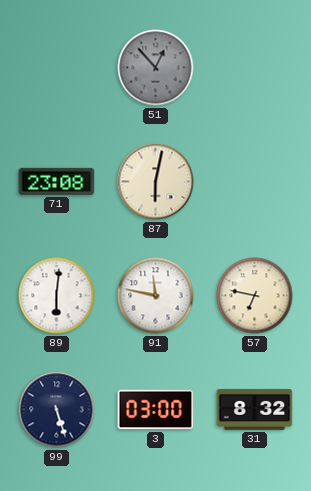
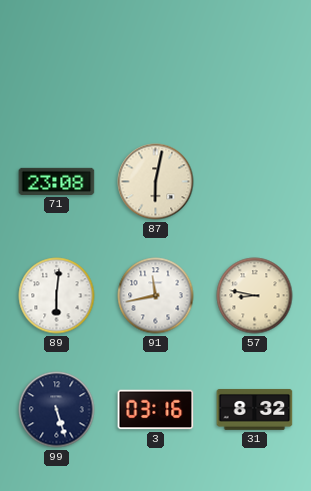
51: 12:53 -> none (156, 68)
91: 11:47 -> 11:43 (156, 296)
57: 6:47 -> 8:47 (255, 296)
3: 03:00 -> 03:16 (156, 410)
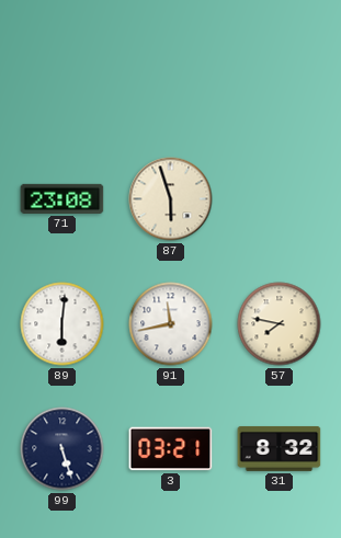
87: 6:02 -> 5:57 (171, 199)
57: 8:47 -> 7:47 (280, 324)
3: 03:16 -> 03:21 (171, 449)
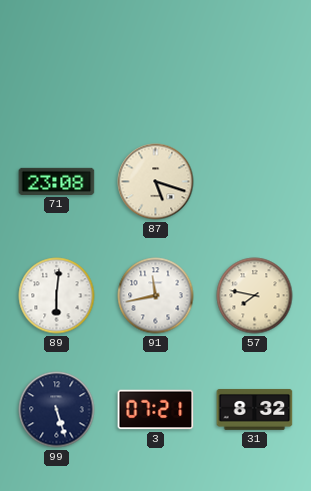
87: 5:57 -> 5:18 (156, 182)
3: 03:21 -> 07:21 (156, 410)
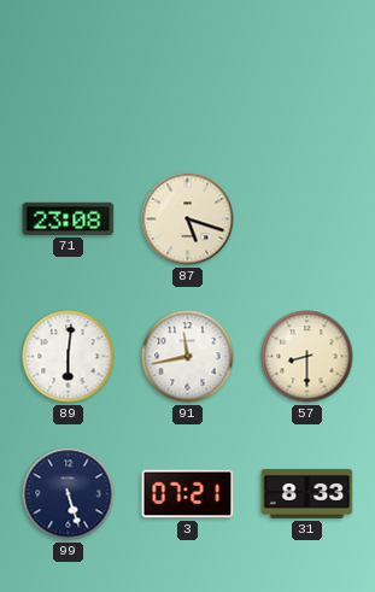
57: 7:47 -> 8:30 (307, 357)
31: 8:32 -> 8:33 (307, 493)
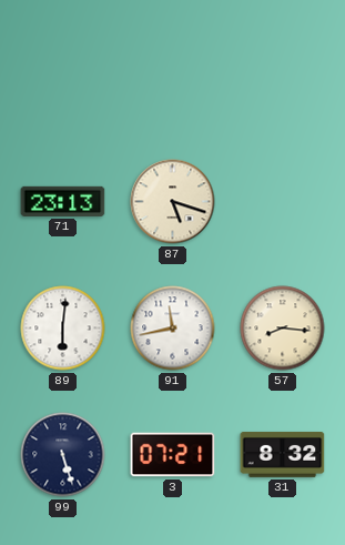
71: 23:08 -> 23:13 (63, 201)
57: 8:30 -> 8:16 (283, 329)
31: 8:33 -> 8:32 (283, 454)
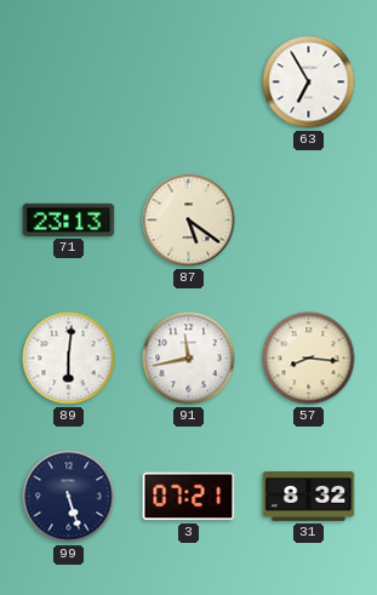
63: none -> 6:55 (309, 82)
87: 5:18 -> 5:21 (189, 221)
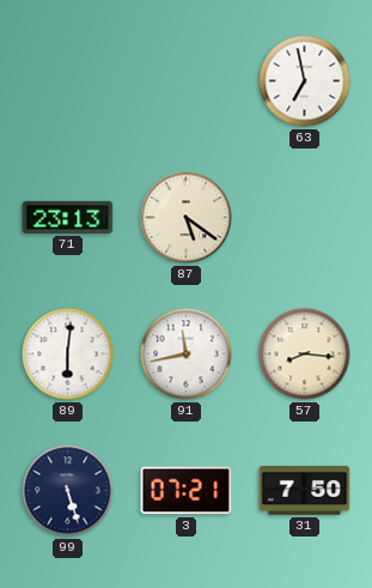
63: 6:55 -> 6:58 (305, 81)
31: 8:32 -> 7:50 (305, 490)
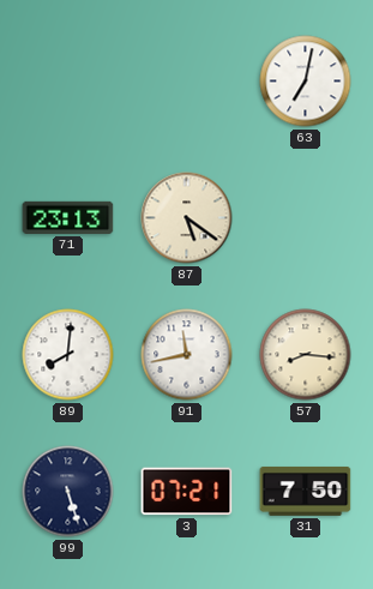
63: 6:58 -> 7:02 (306, 82)
89: 6:01 -> 8:01 (68, 355)
